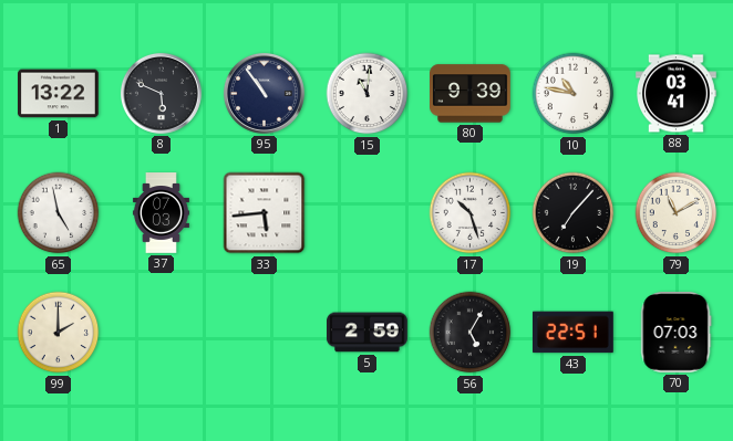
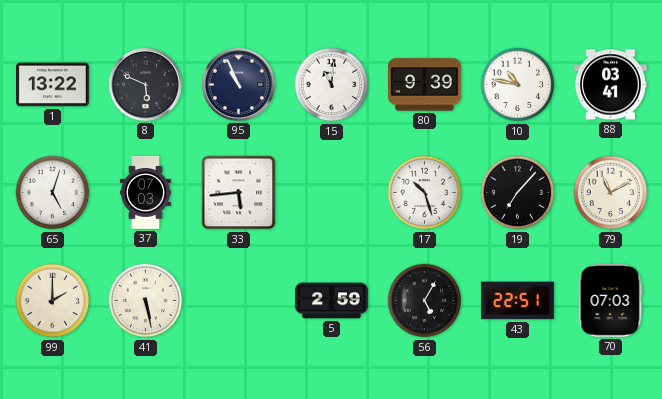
95: 10:54 -> 10:56 (238, 84)
65: 4:58 -> 5:03 (53, 193)
41: none -> 5:28 (146, 301)
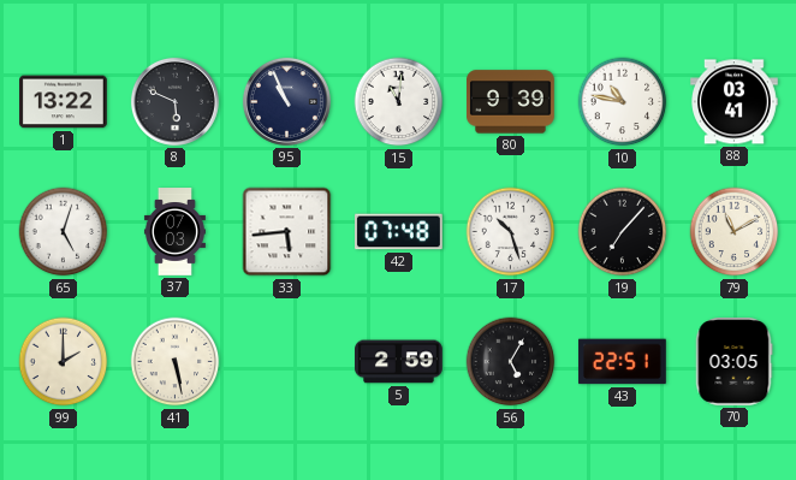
42: none -> 07:48 (399, 232)
70: 07:03 -> 03:05 (733, 362)
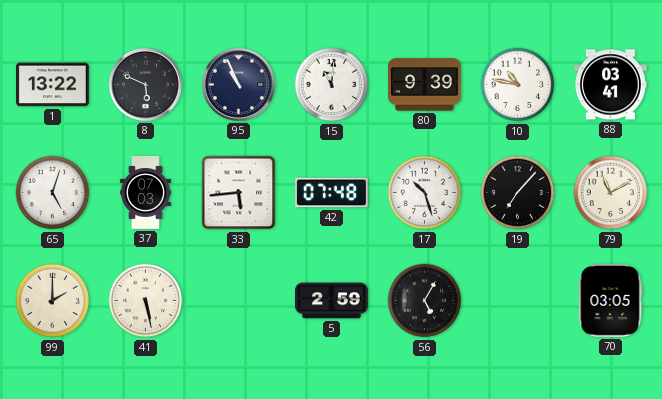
43: 22:51 -> none (623, 362)
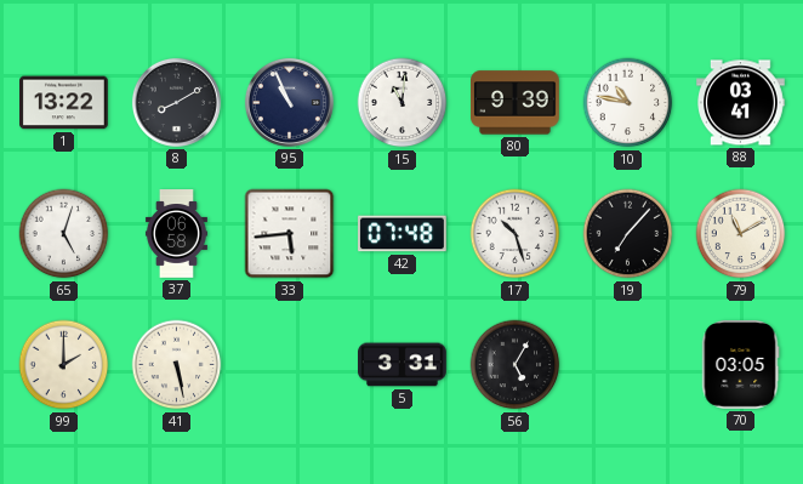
8: 5:49 -> 8:10 (176, 102)
37: 07:03 -> 06:58 (176, 234)
5: 2:59 -> 3:31 (403, 365)
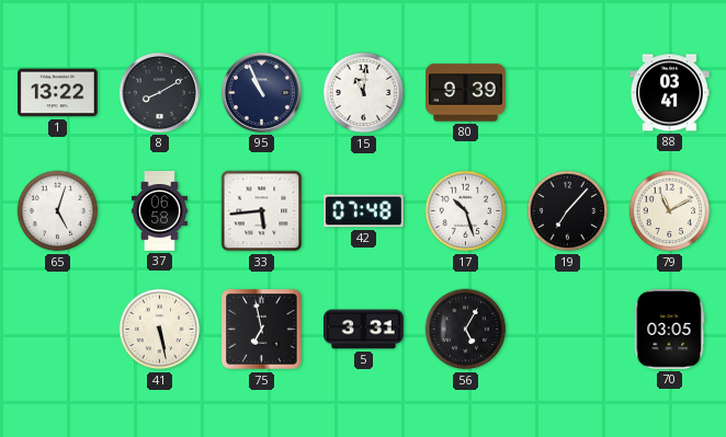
10: 10:47 -> none (628, 103)
99: 2:00 -> none (64, 365)
75: none -> 6:58 (262, 330)
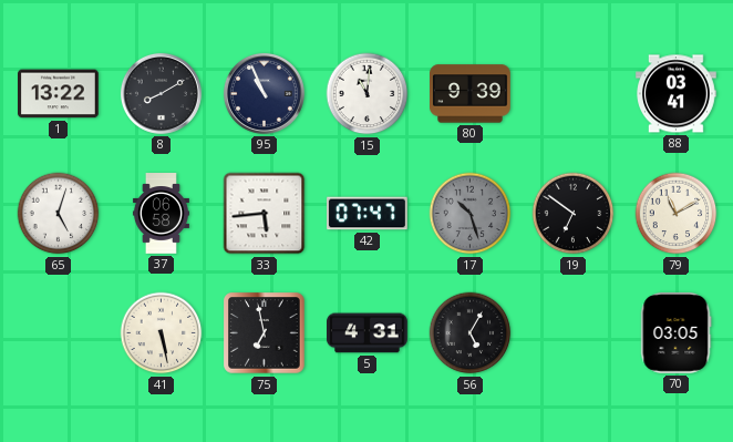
42: 07:48 -> 07:47 (368, 214)
17 dial: white -> grey (471, 214)
19: 7:07 -> 6:51 (574, 214)
5: 3:31 -> 4:31 (368, 333)
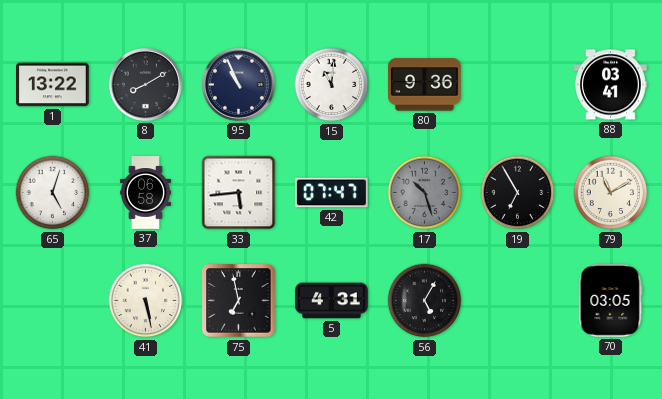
80: 9:39 -> 9:36 (425, 85)
19: 6:51 -> 6:55 (518, 193)
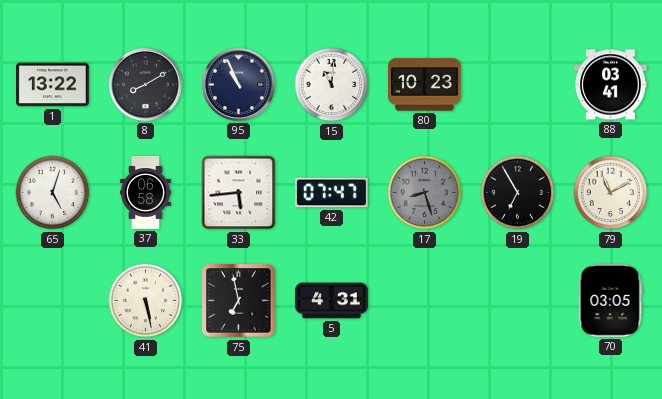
80: 9:36 -> 10:23 (425, 85)
17: 10:27 -> 8:27 (425, 193)
56: 5:05 -> none (425, 301)
